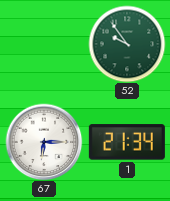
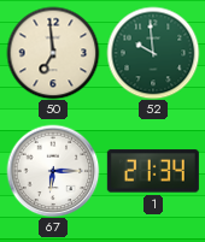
50: none -> 6:59 (53, 53)
52: 9:54 -> 9:59 (153, 53)
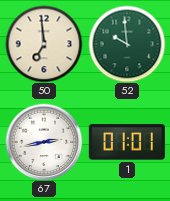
67: 6:15 -> 2:43 (44, 142)
1: 21:34 -> 01:01 (127, 142)
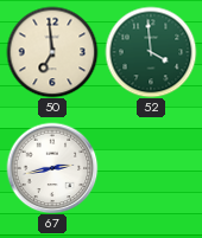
52: 9:59 -> 3:59 (151, 52)
1: 01:01 -> none (127, 142)
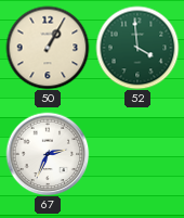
50: 6:59 -> 1:05 (48, 48)
67: 2:43 -> 2:34 (48, 154)
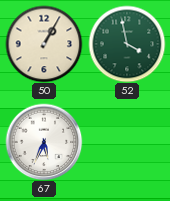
52: 3:59 -> 3:58 (127, 44)
67: 2:34 -> 5:34 (44, 142)
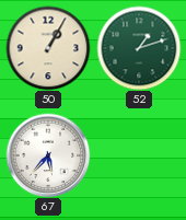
52: 3:58 -> 1:12 (139, 48)
67: 5:34 -> 5:37 (48, 155)
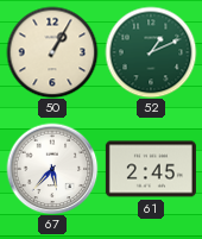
52: 1:12 -> 1:11 (151, 52)
61: none -> 2:45 (151, 169)
